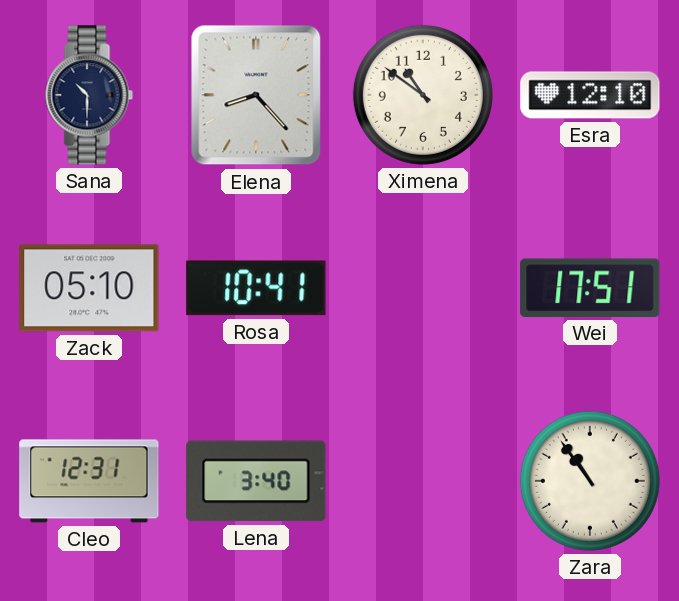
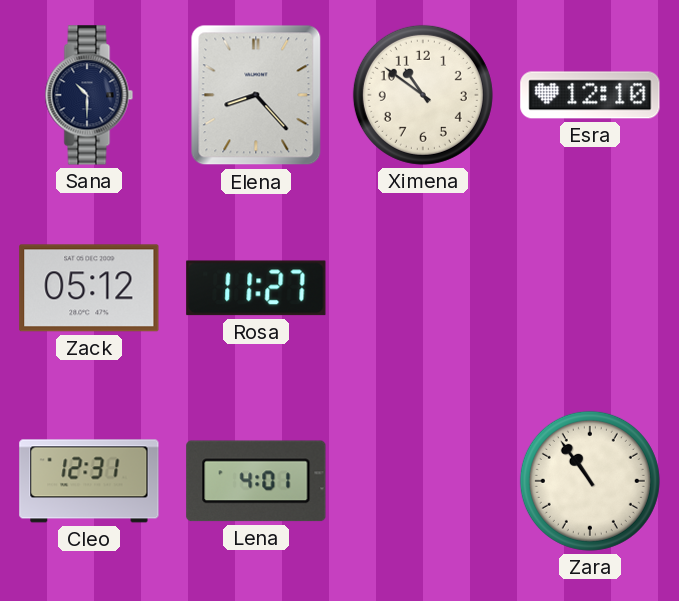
Zack: 05:10 -> 05:12 (89, 288)
Rosa: 10:41 -> 11:27 (256, 288)
Wei: 17:51 -> none (590, 288)
Lena: 3:40 -> 4:01 (256, 481)
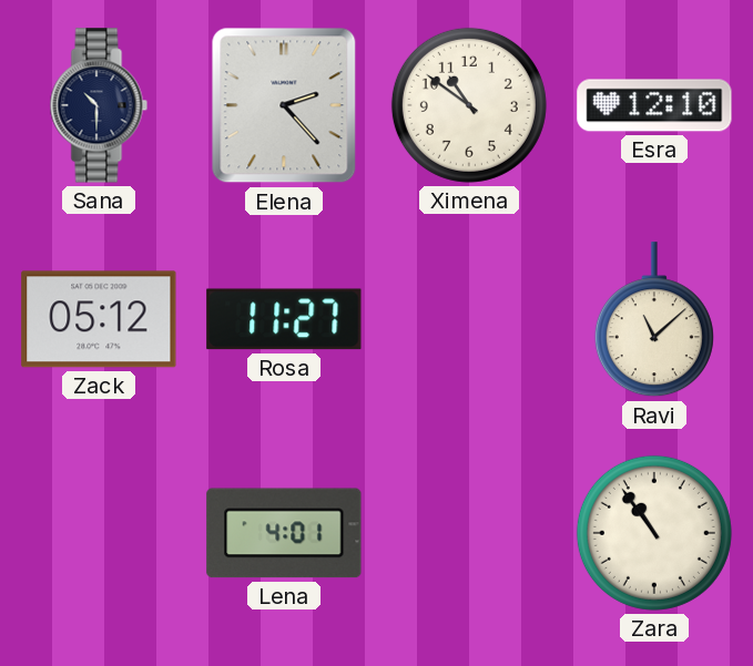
Elena: 8:23 -> 2:23 (284, 105)
Ravi: none -> 11:08 (654, 320)
Cleo: 12:31 -> none (89, 481)
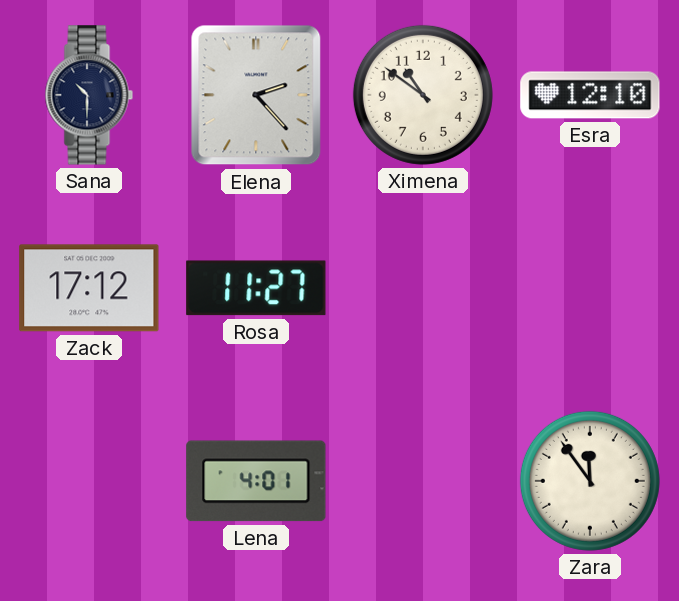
Zack: 05:12 -> 17:12 (89, 288)
Ravi: 11:08 -> none (654, 320)
Zara: 10:54 -> 11:54 (590, 481)
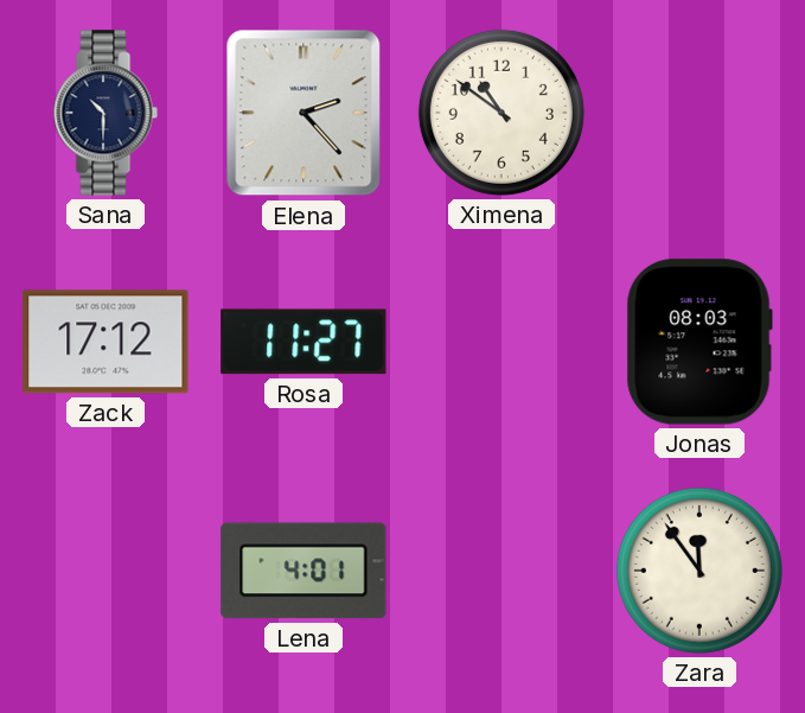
Esra: 12:10 -> none (590, 95)
Jonas: none -> 08:03 (699, 342)
